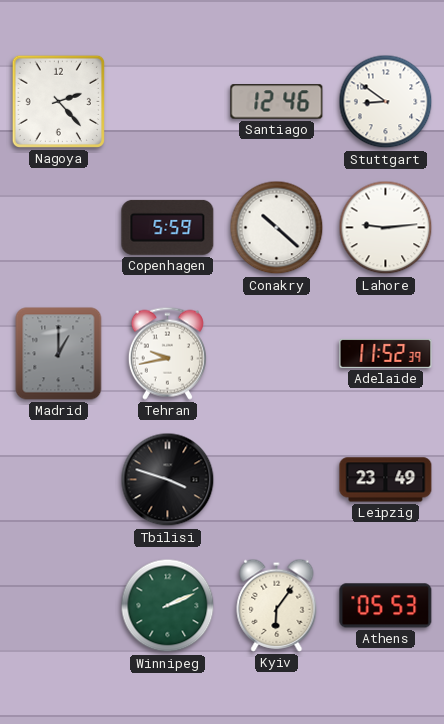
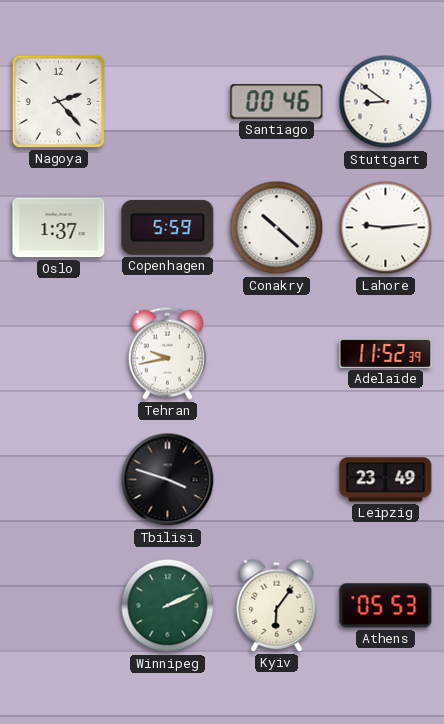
Santiago: 12:46 -> 00:46 (277, 102)
Oslo: none -> 1:37 (59, 228)
Madrid: 1:00 -> none (59, 354)
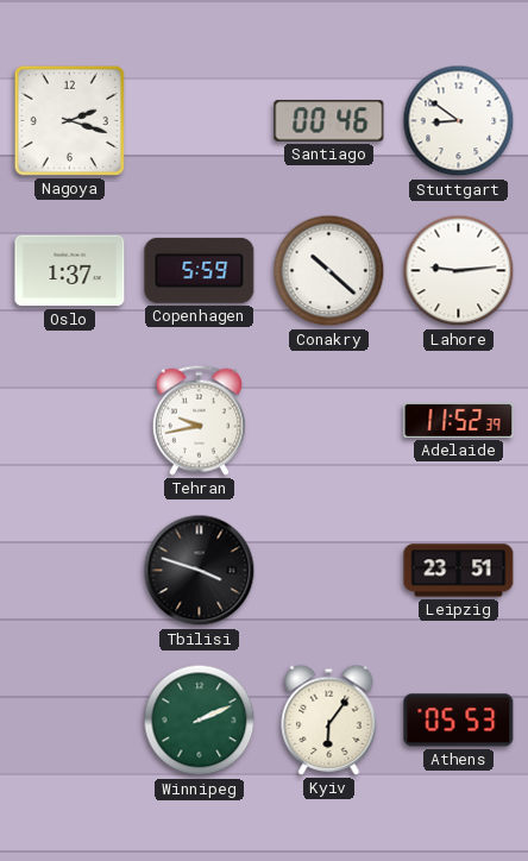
Nagoya: 2:23 -> 2:18 (69, 120)
Leipzig: 23:49 -> 23:51 (459, 571)
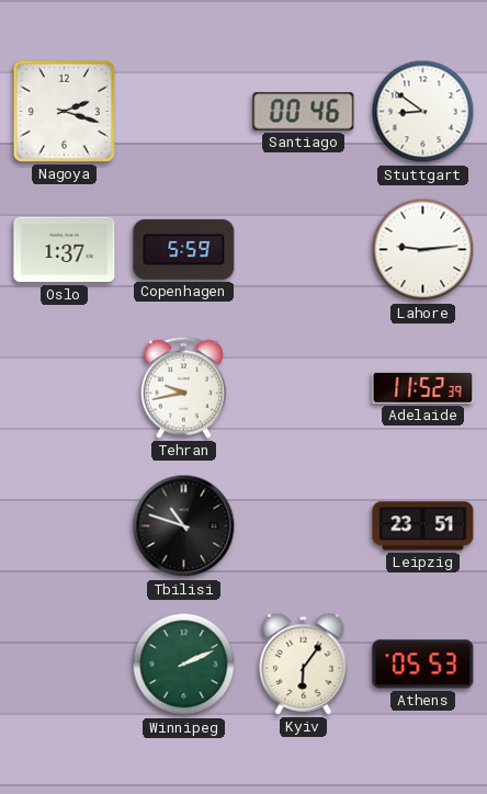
Conakry: 10:22 -> none (329, 271)
Tbilisi: 3:48 -> 10:48 (184, 526)
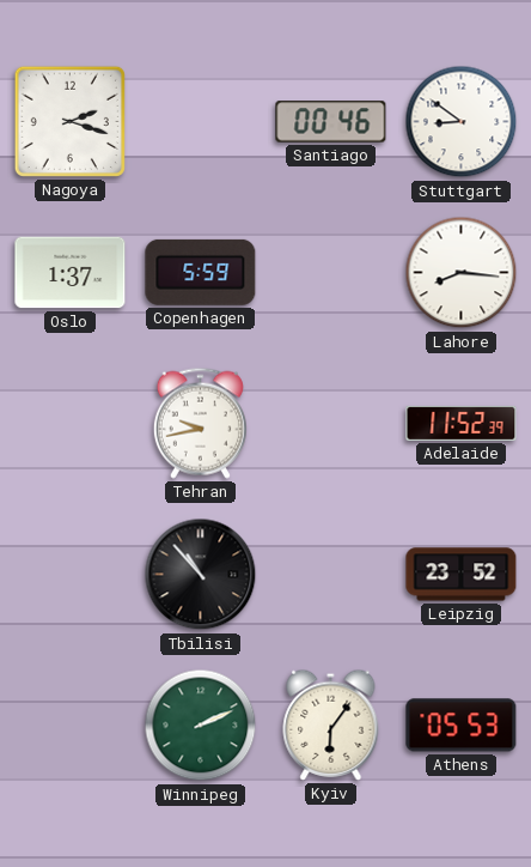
Lahore: 9:14 -> 8:16 (462, 273)
Tbilisi: 10:48 -> 10:53 (201, 575)
Leipzig: 23:51 -> 23:52 (462, 575)
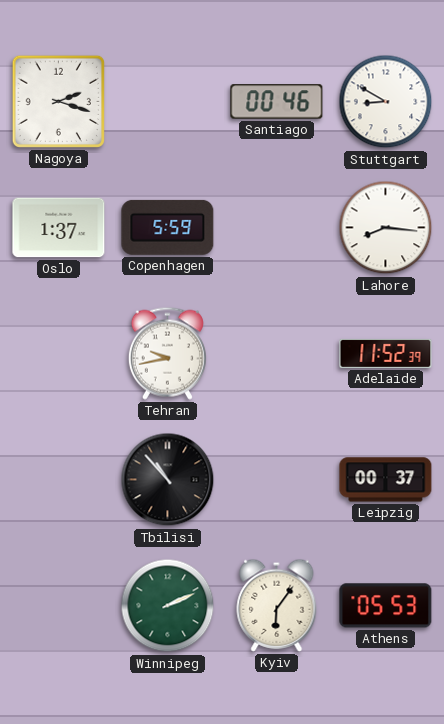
Stuttgart: 8:51 -> 8:50 (386, 102)
Leipzig: 23:52 -> 00:37 (386, 480)
